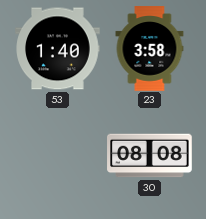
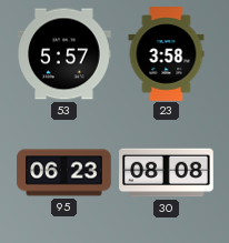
53: 1:40 -> 5:57 (64, 54)
95: none -> 06:23 (64, 173)
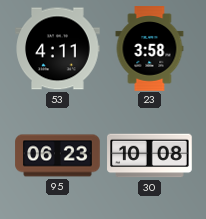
53: 5:57 -> 4:11 (58, 49)
30: 08:08 -> 10:08 (150, 156)
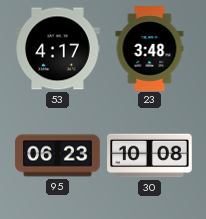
53: 4:11 -> 4:17 (58, 49)
23: 3:58 -> 3:48 (150, 49)
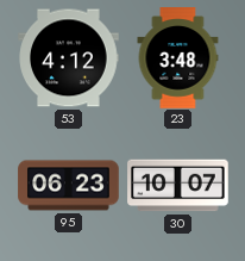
53: 4:17 -> 4:12 (69, 58)
30: 10:08 -> 10:07 (178, 186)
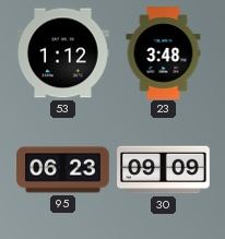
53: 4:12 -> 1:12 (63, 53)
30: 10:07 -> 09:09 (164, 170)
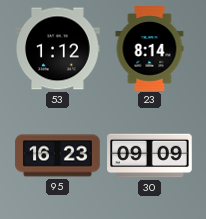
23: 3:48 -> 8:14 (150, 49)
95: 06:23 -> 16:23 (58, 156)
